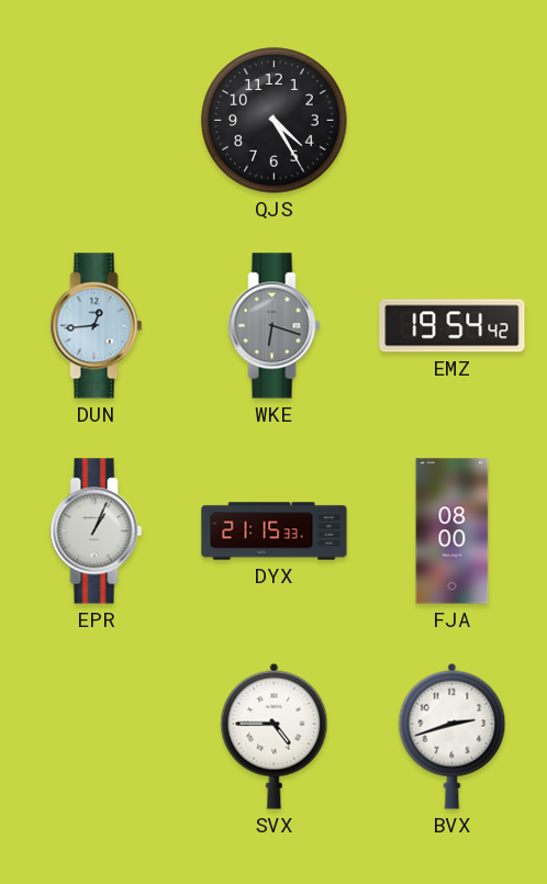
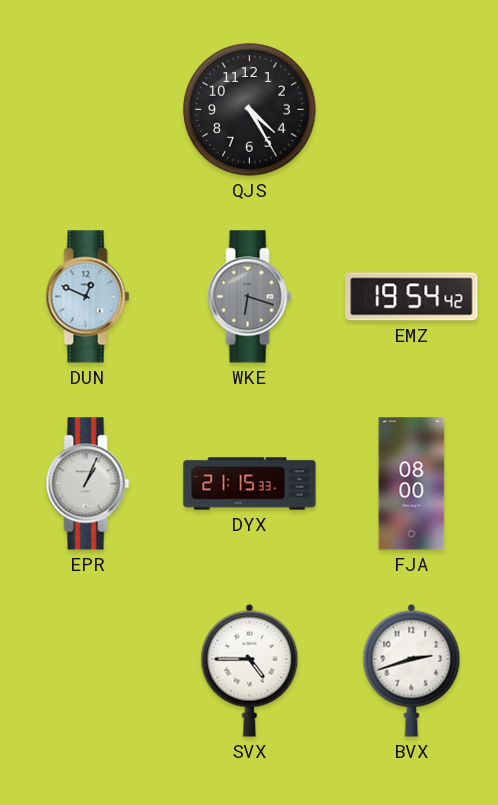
DUN: 12:44 -> 12:49 (88, 297)
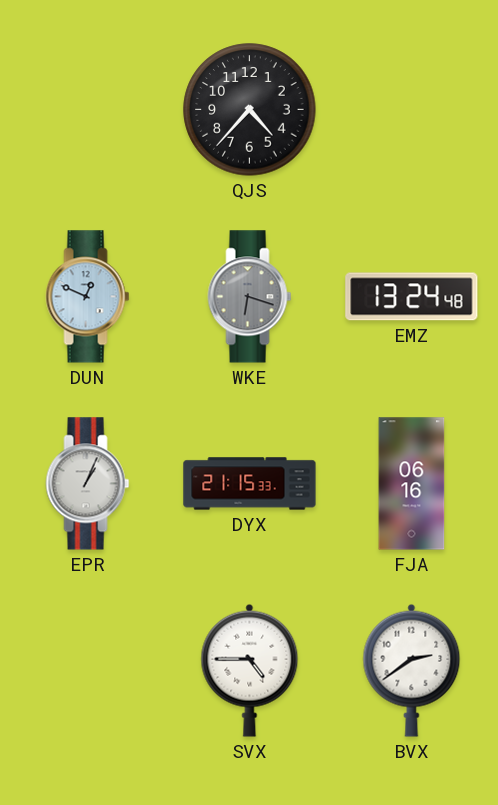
QJS: 4:25 -> 4:37 (250, 110)
EMZ: 19:54 -> 13:24 (412, 297)
FJA: 08:00 -> 06:16 (412, 484)
BVX: 2:42 -> 2:39 (412, 670)
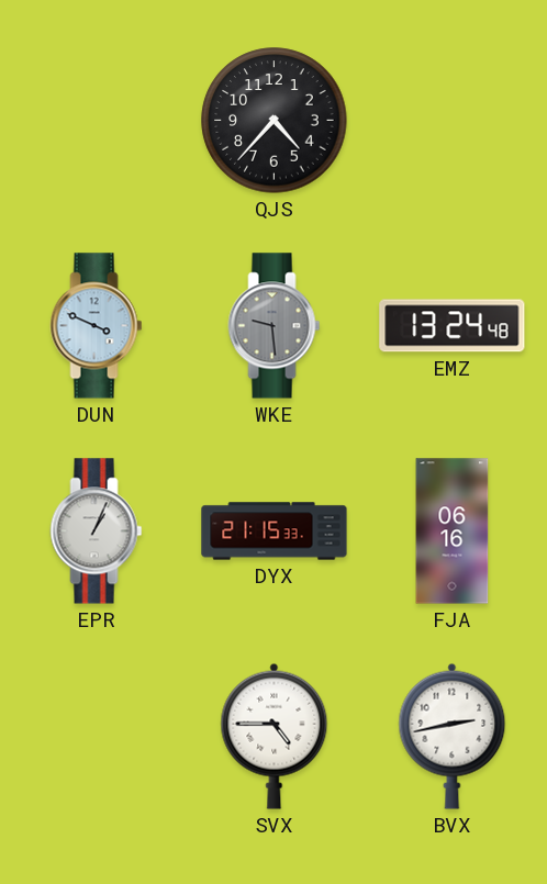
DUN: 12:49 -> 3:49 (97, 326)
WKE: 6:18 -> 9:29 (275, 326)
BVX: 2:39 -> 2:43 (453, 736)
